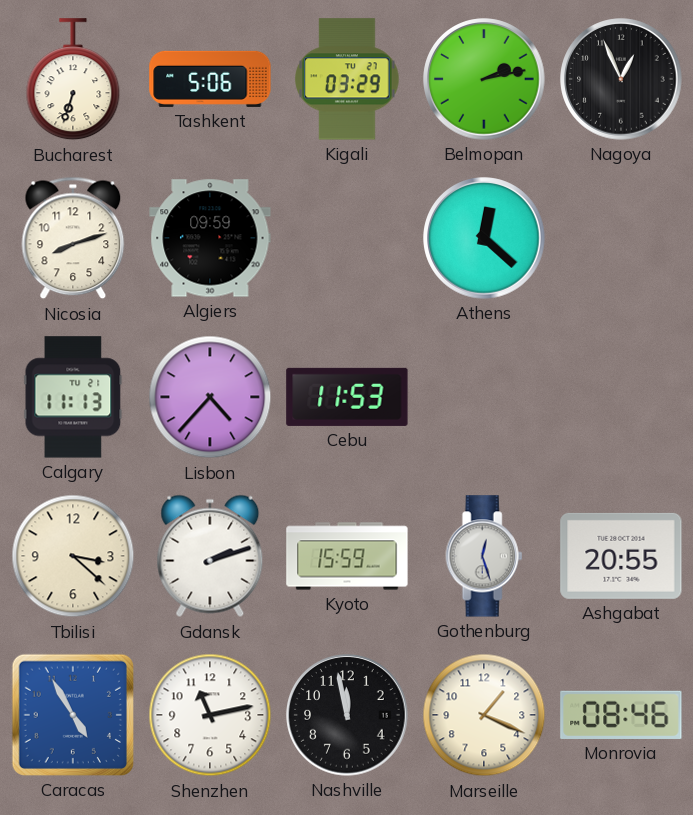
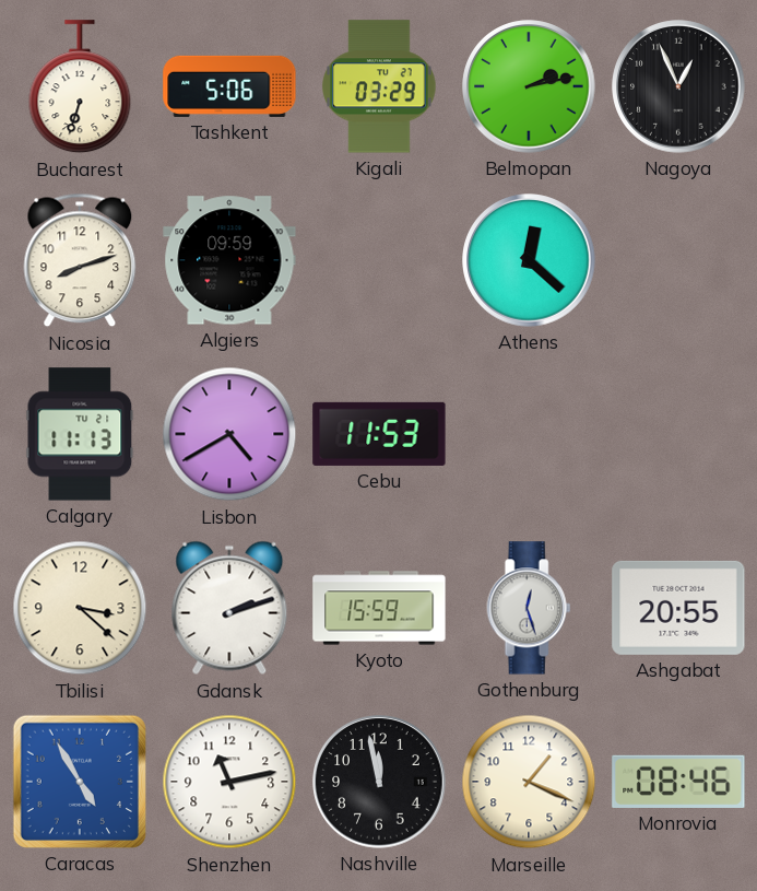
Lisbon: 4:37 -> 4:40 (229, 434)
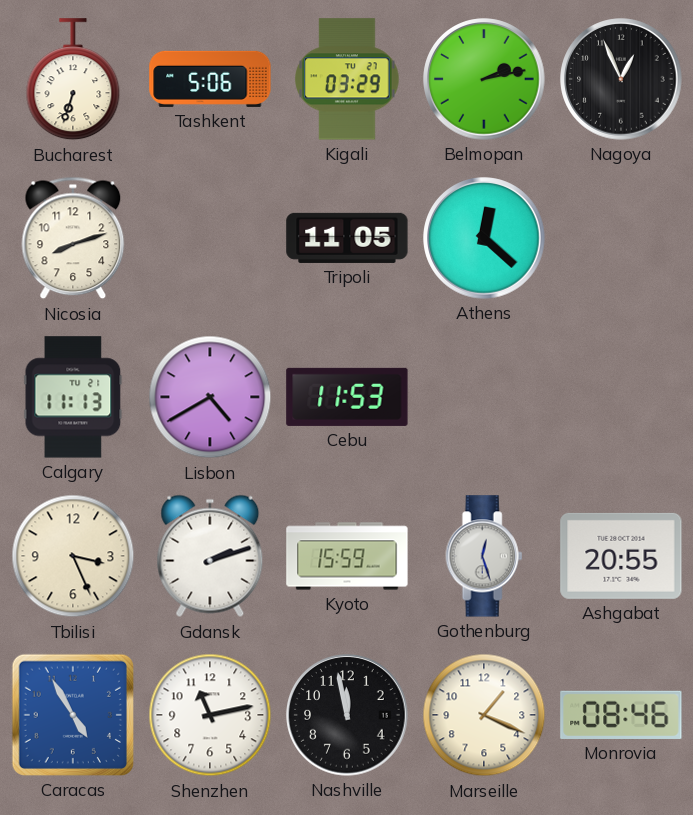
Algiers: 09:59 -> none (229, 260)
Tripoli: none -> 11:05 (347, 238)
Tbilisi: 3:22 -> 3:26 (73, 556)
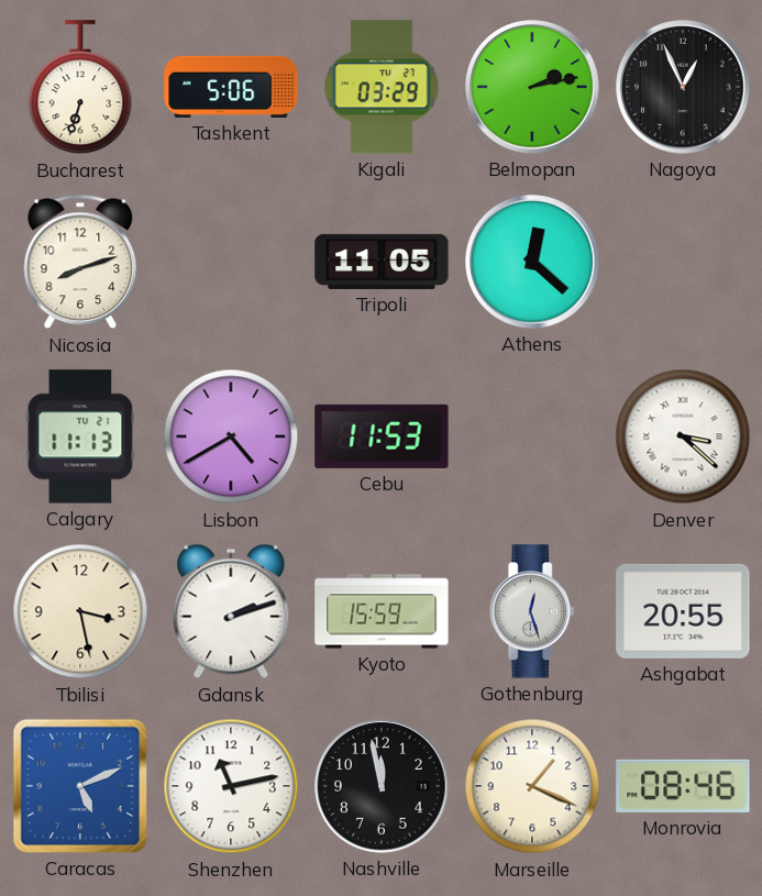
Denver: none -> 3:22 (683, 436)
Tbilisi: 3:26 -> 3:28 (80, 611)
Caracas: 4:55 -> 5:11 (80, 786)
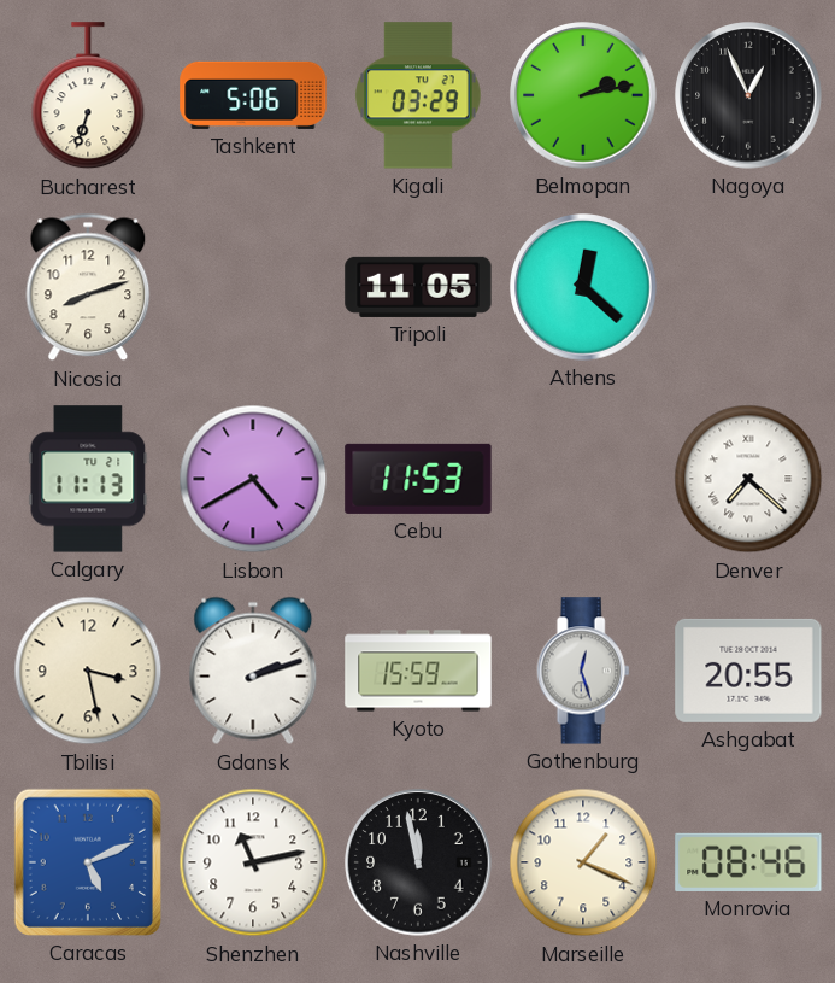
Denver: 3:22 -> 7:22 (748, 479)
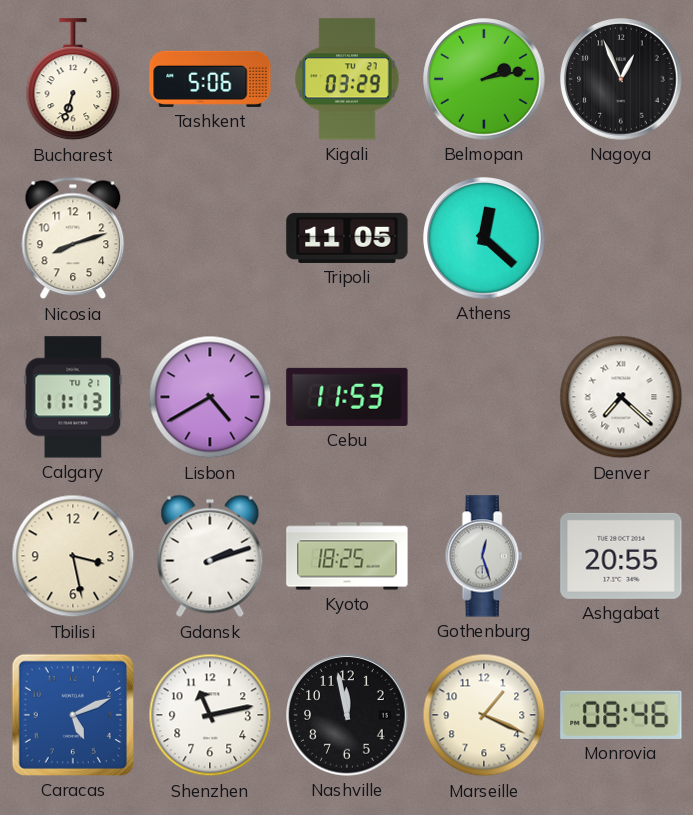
Kyoto: 15:59 -> 18:25 (347, 556)
